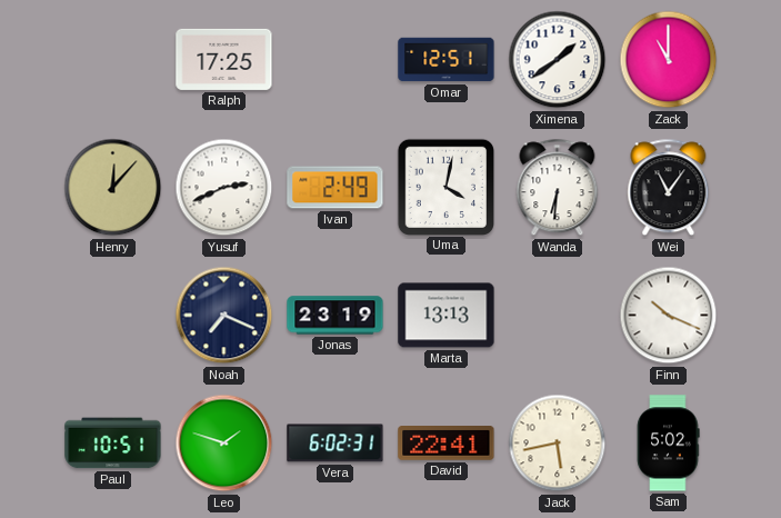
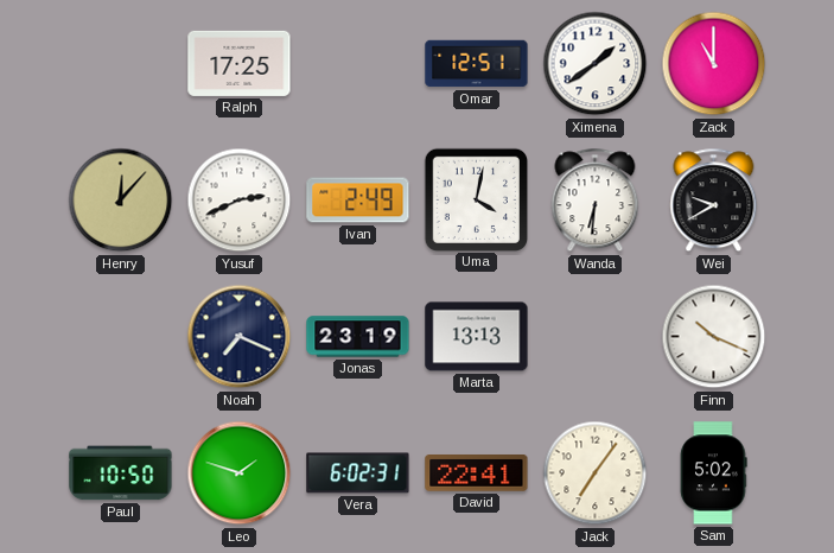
Wei: 11:06 -> 9:40 (714, 201)
Paul: 10:51 -> 10:50 (121, 473)
Jack: 5:43 -> 7:06 (596, 473)
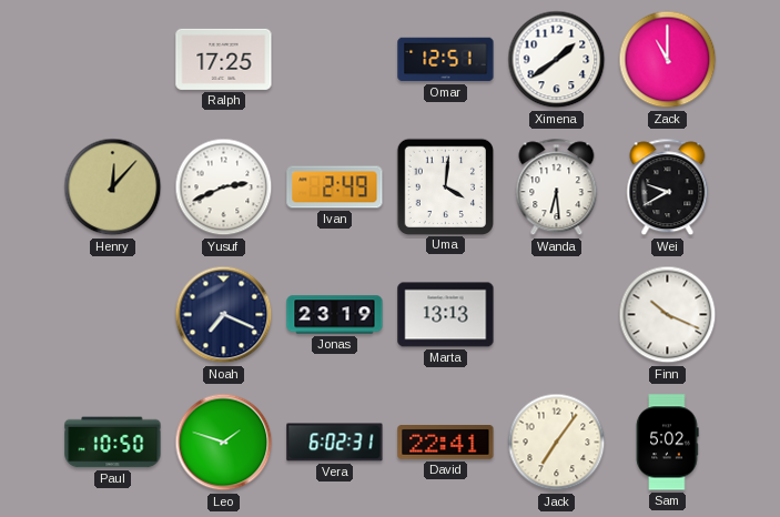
Uma: 4:02 -> 4:01 (445, 186)
Wanda: 6:31 -> 6:29 (557, 187)
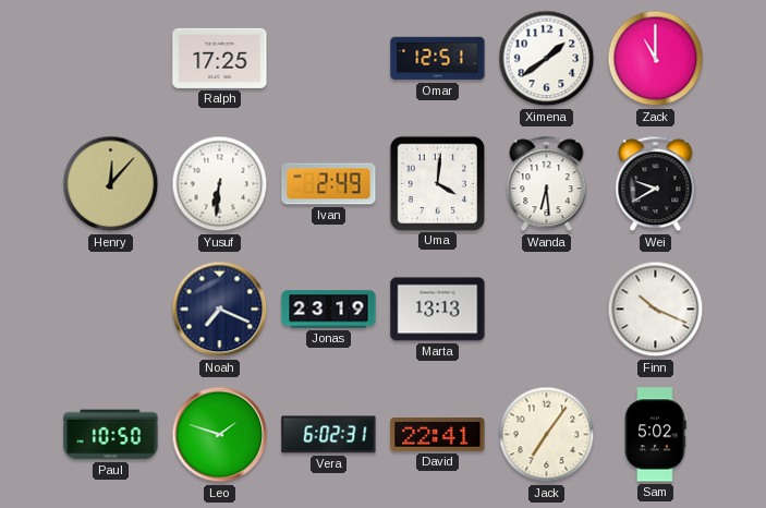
Yusuf: 2:41 -> 6:31 (220, 184)
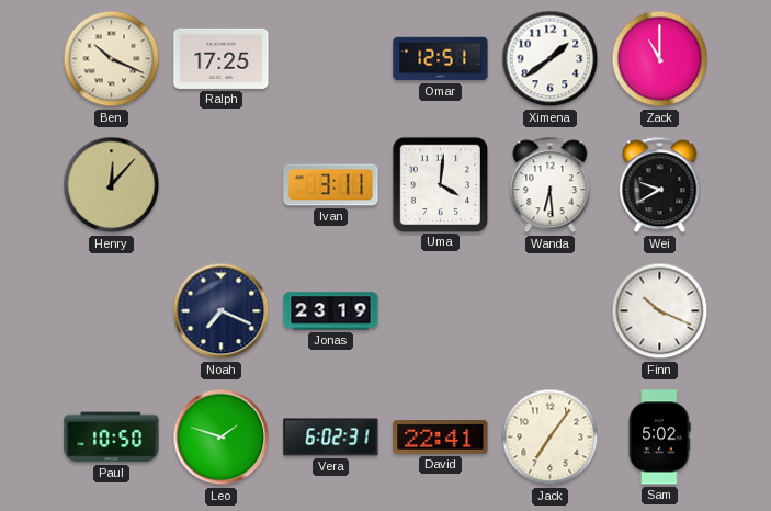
Ben: none -> 10:19 (112, 59)
Yusuf: 6:31 -> none (220, 184)
Ivan: 2:49 -> 3:11 (331, 185)
Marta: 13:13 -> none (438, 310)
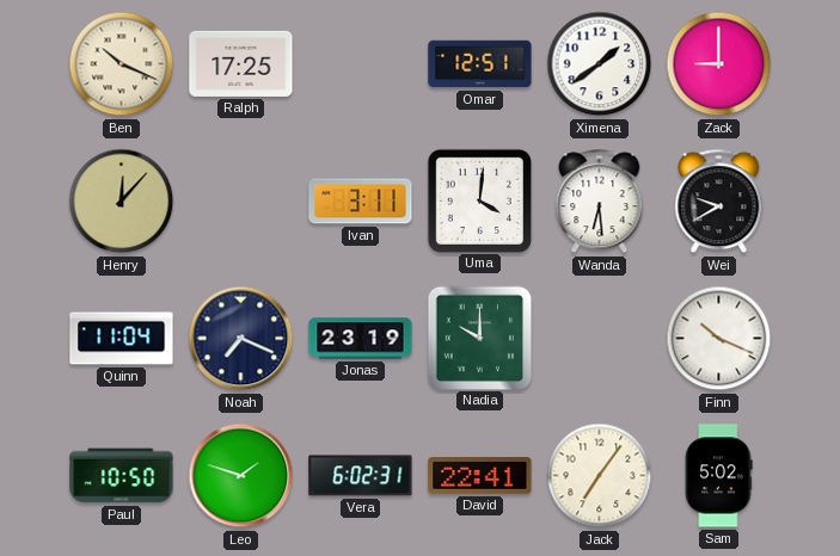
Zack: 11:00 -> 9:00 (719, 64)
Quinn: none -> 11:04 (122, 339)
Nadia: none -> 10:00 (479, 338)
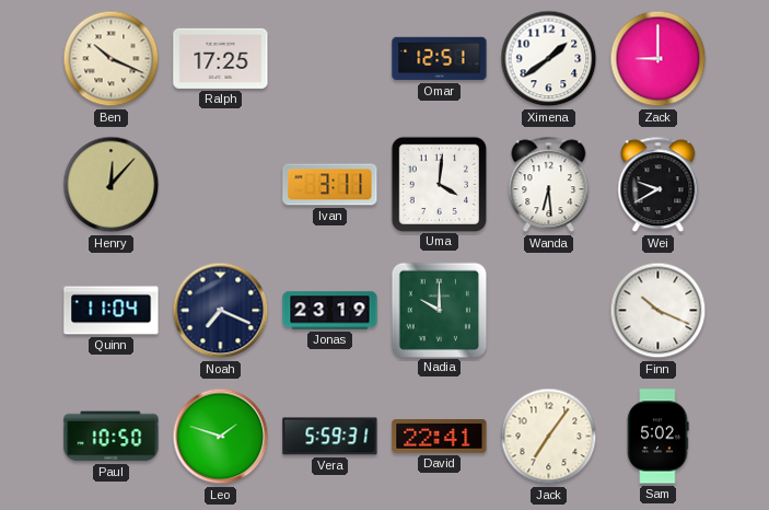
Vera: 6:02 -> 5:59 (330, 437)
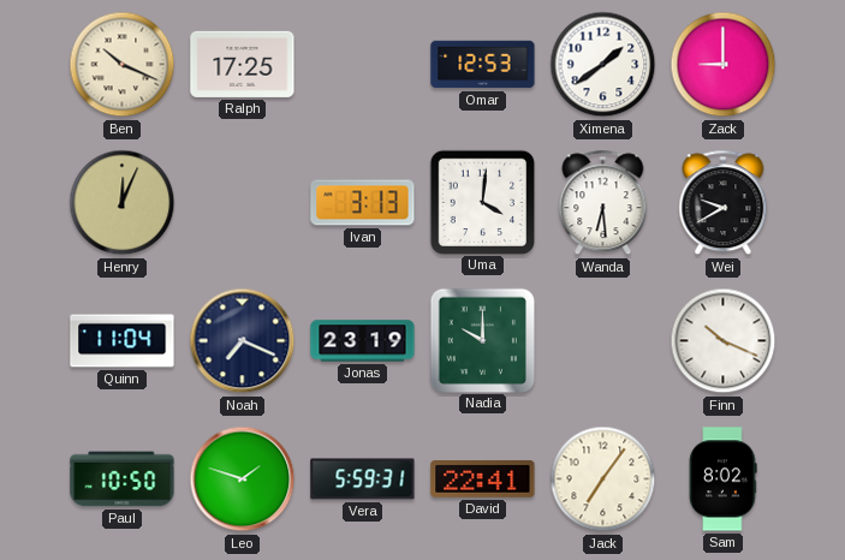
Omar: 12:51 -> 12:53 (483, 65)
Henry: 12:07 -> 12:04 (123, 203)
Ivan: 3:11 -> 3:13 (363, 203)
Sam: 5:02 -> 8:02 (724, 479)
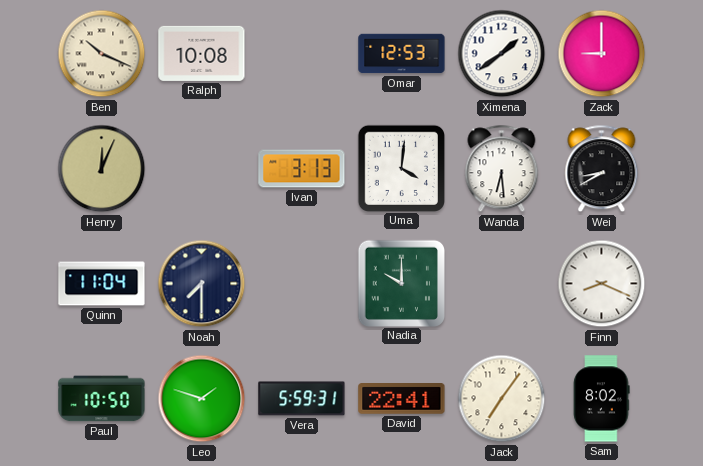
Ralph: 17:25 -> 10:08 (202, 53)
Wei: 9:40 -> 8:40 (602, 169)
Noah: 7:19 -> 7:30 (202, 284)
Jonas: 23:19 -> none (363, 341)
Finn: 10:19 -> 8:19 (602, 284)
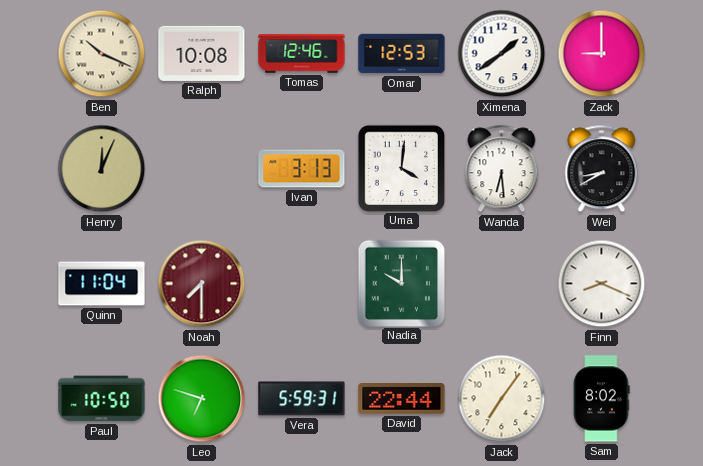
Tomas: none -> 12:46 (302, 54)
Noah dial: navy -> burgundy (202, 284)
Leo: 1:48 -> 6:48 (202, 399)
David: 22:41 -> 22:44 (402, 399)
